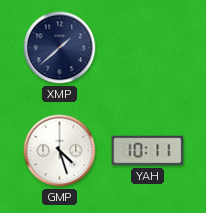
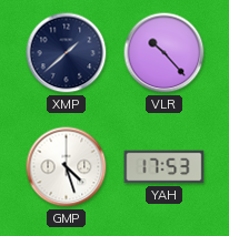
VLR: none -> 10:23 (165, 53)
YAH: 10:11 -> 17:53 (165, 167)
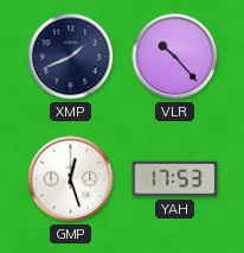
XMP: 1:38 -> 1:41 (71, 57)
GMP: 4:27 -> 12:27 (71, 179)
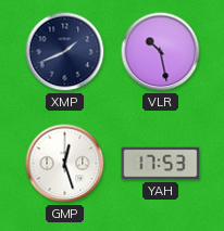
VLR: 10:23 -> 10:28 (161, 52)
